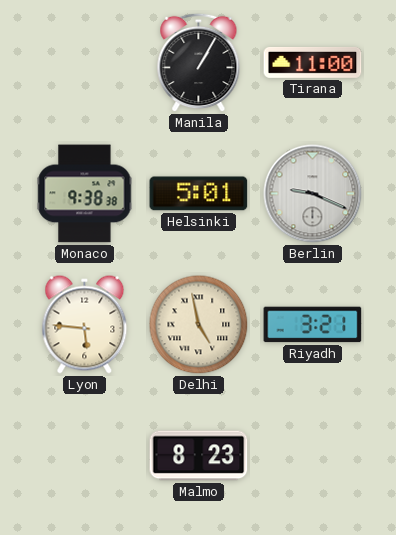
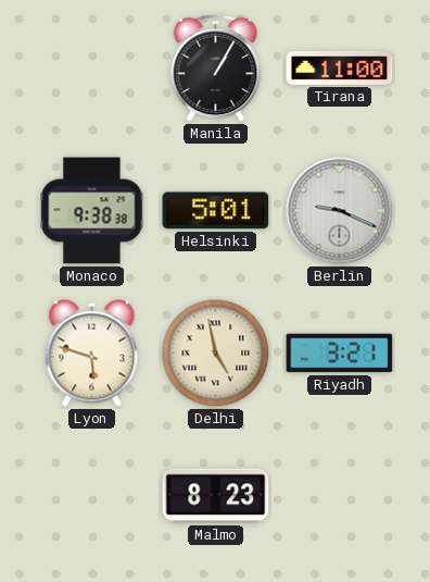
Lyon: 5:46 -> 5:48 (92, 354)
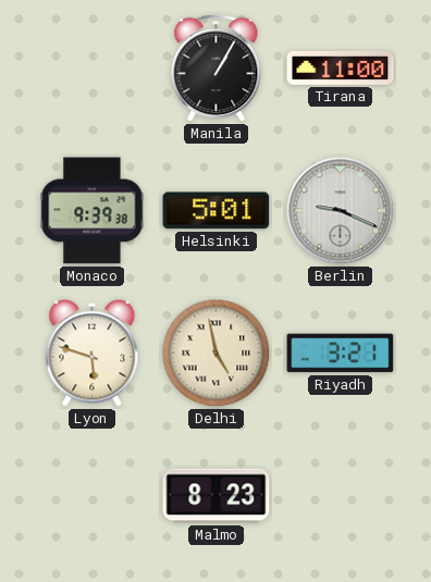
Monaco: 9:38 -> 9:39 (93, 211)
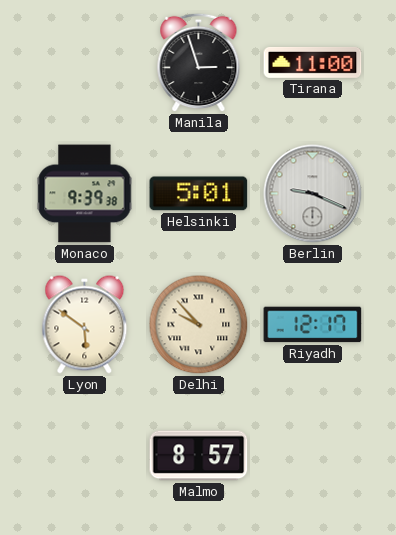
Manila: 1:05 -> 2:57 (199, 63)
Lyon: 5:48 -> 5:51 (85, 325)
Delhi: 4:58 -> 9:53 (199, 325)
Riyadh: 3:21 -> 12:17 (313, 325)
Malmo: 8:23 -> 8:57 (199, 456)
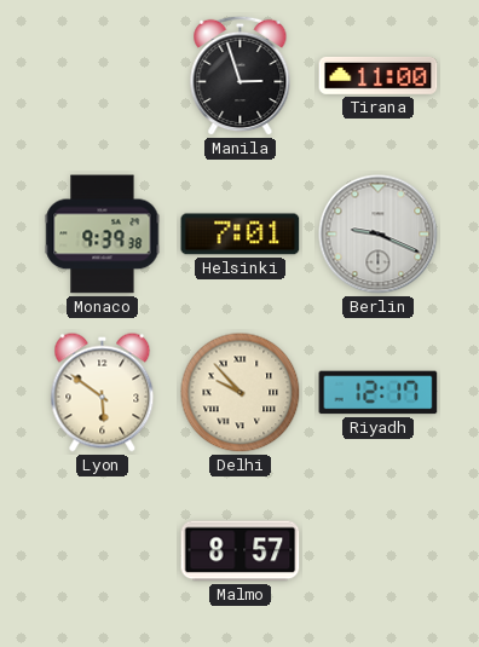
Helsinki: 5:01 -> 7:01 (241, 235)
